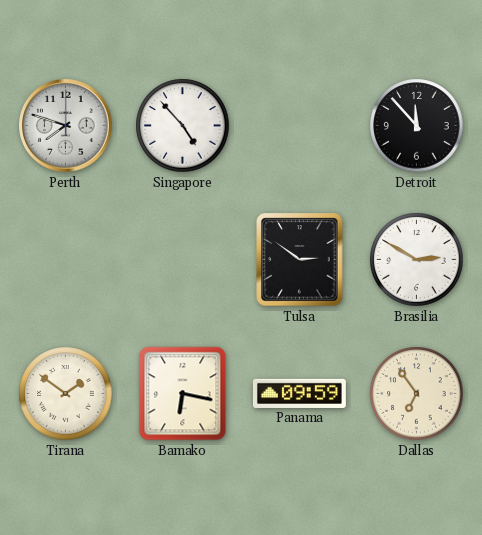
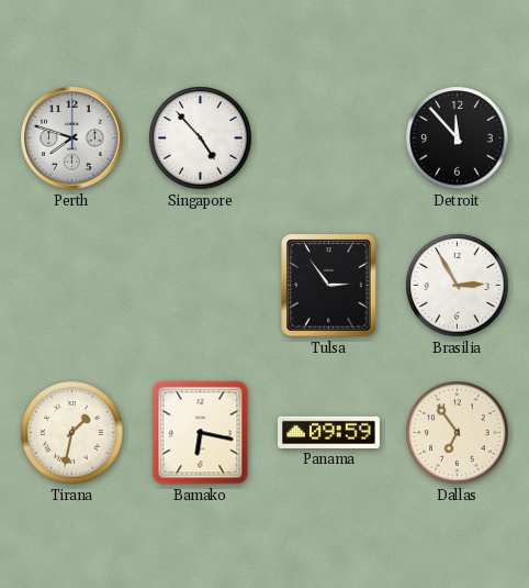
Tulsa: 2:51 -> 2:54 (329, 286)
Brasilia: 2:50 -> 2:55 (458, 286)
Tirana: 1:51 -> 1:32 (72, 433)
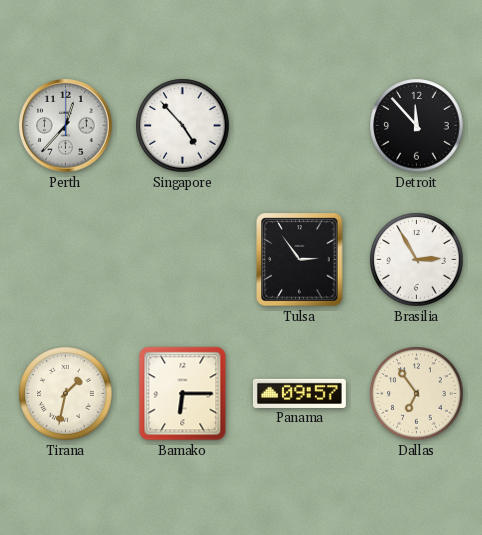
Perth: 7:48 -> 12:37 (66, 126)
Bamako: 6:17 -> 6:15 (183, 394)
Panama: 09:59 -> 09:57 (299, 393)
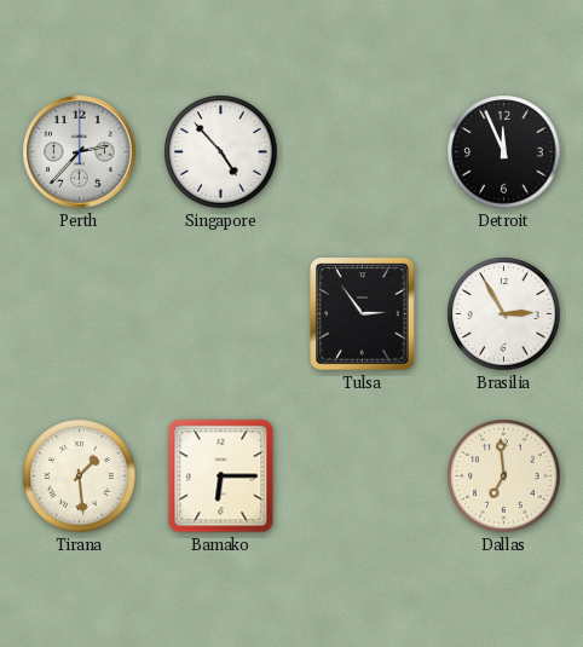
Perth: 12:37 -> 2:37 (80, 152)
Detroit: 11:53 -> 11:56 (504, 152)
Tirana: 1:32 -> 1:29 (80, 476)
Panama: 09:57 -> none (299, 393)
Dallas: 6:54 -> 6:59 (504, 476)
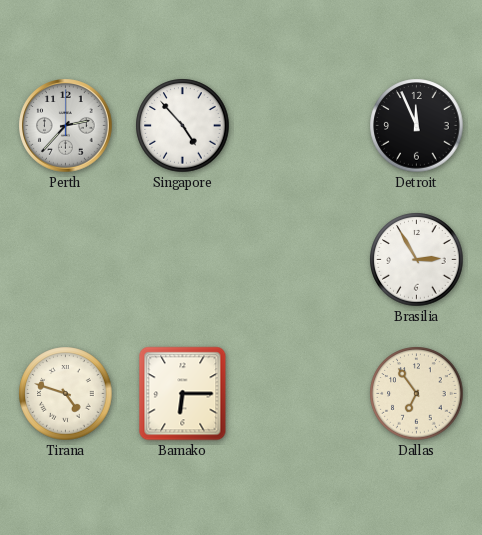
Tulsa: 2:54 -> none (363, 314)
Tirana: 1:29 -> 4:48 (66, 394)
Dallas: 6:59 -> 6:54 (417, 394)
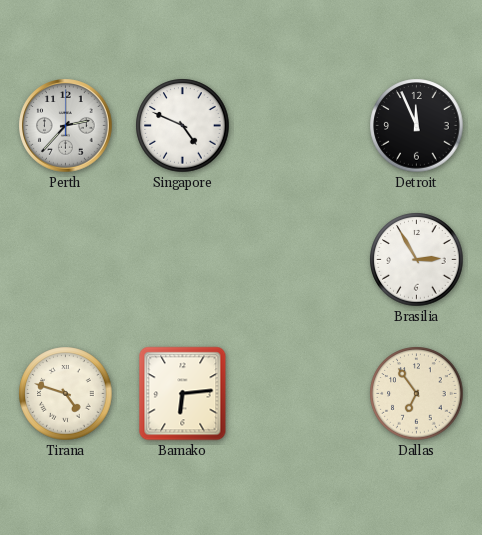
Singapore: 4:53 -> 4:49 (183, 126)
Bamako: 6:15 -> 6:14 (183, 394)
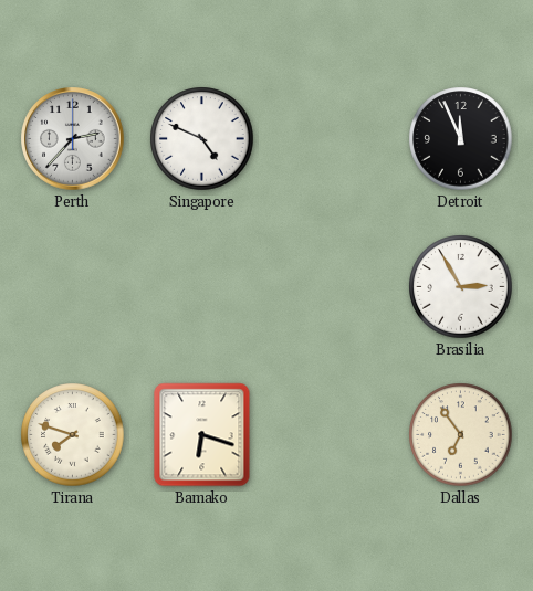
Tirana: 4:48 -> 7:48 (73, 435)
Bamako: 6:14 -> 6:18 (202, 435)
